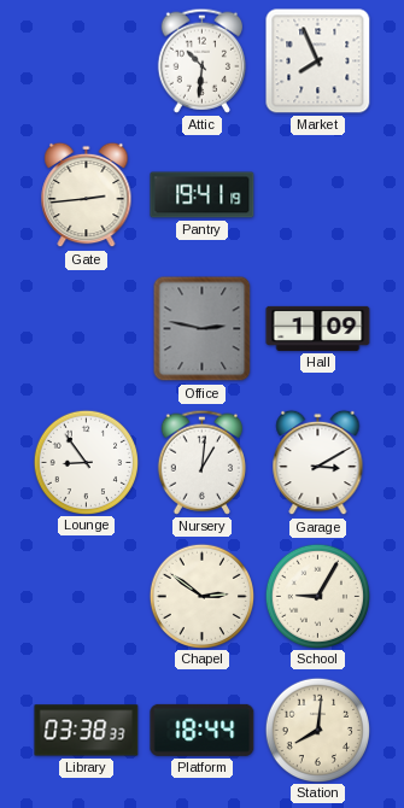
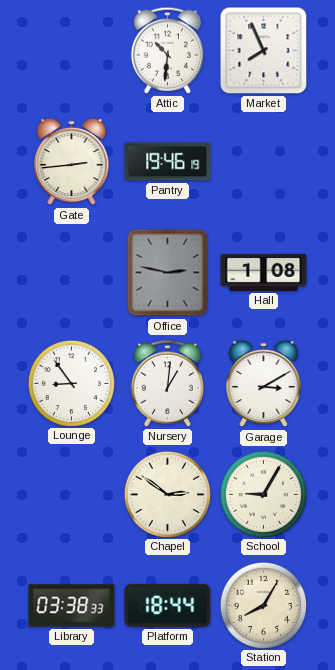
Pantry: 19:41 -> 19:46 (168, 162)
Hall: 1:09 -> 1:08 (264, 272)
Station: 8:01 -> 8:05 (263, 605)
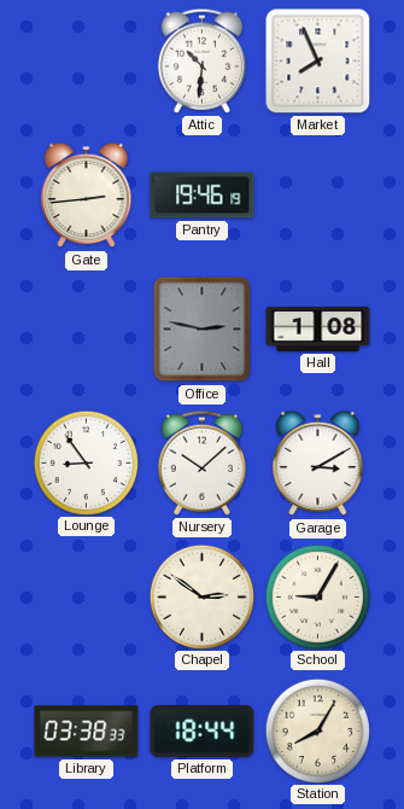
Nursery: 1:01 -> 10:08 (201, 462)
